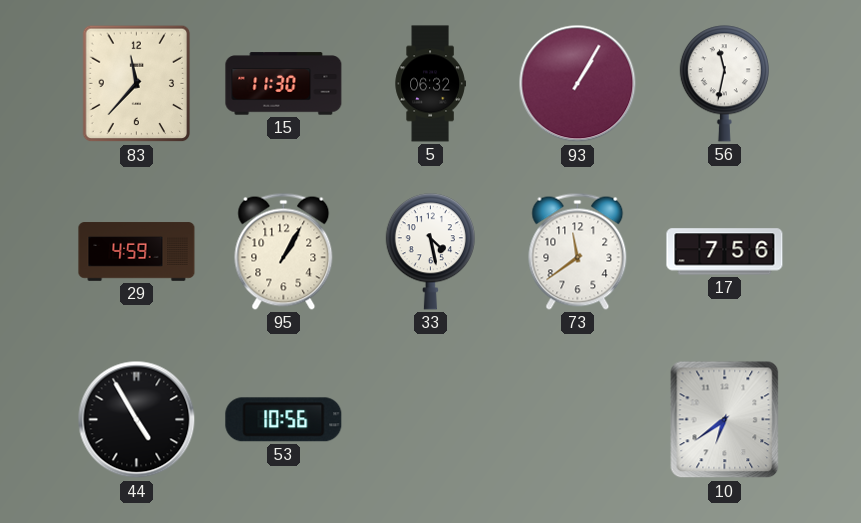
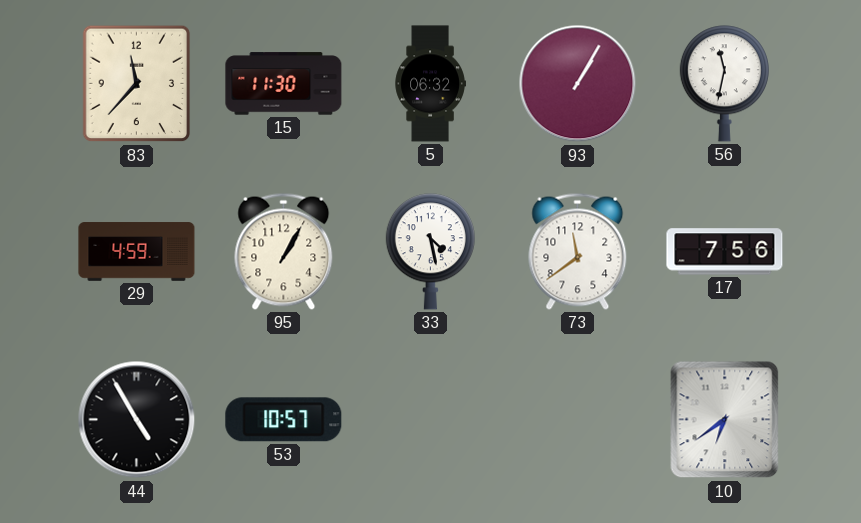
53: 10:56 -> 10:57 (284, 420)
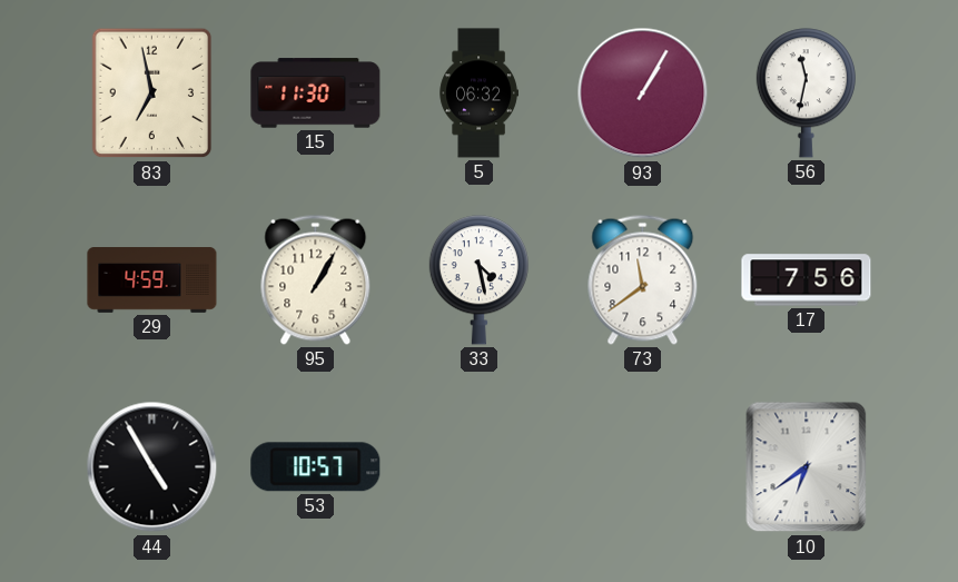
83: 11:37 -> 6:58 (152, 93)
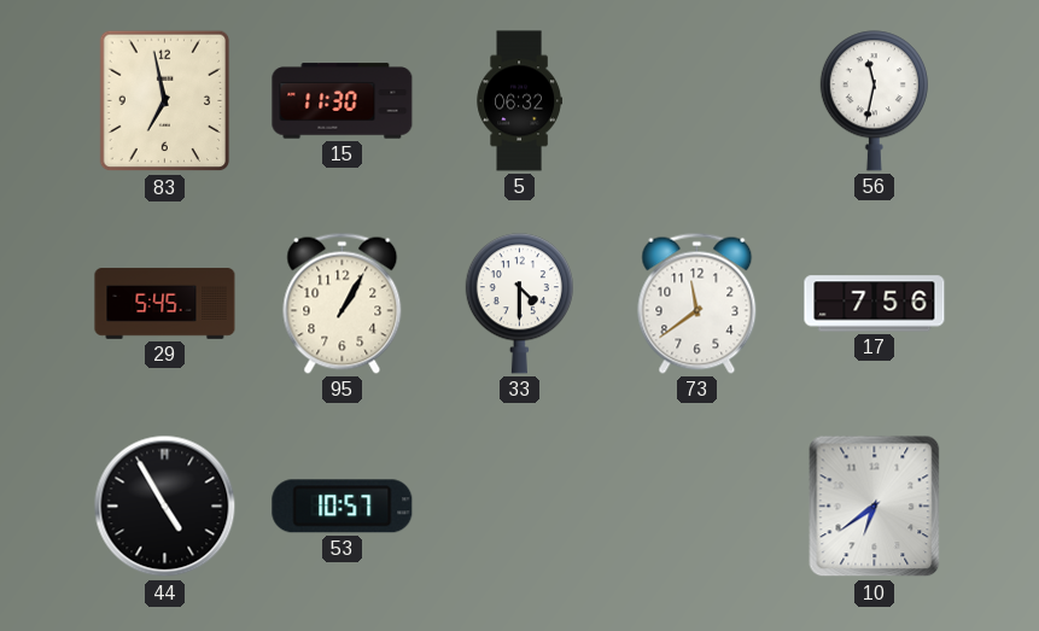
93: 1:05 -> none (643, 93)
29: 4:59 -> 5:45 (165, 304)
33: 4:28 -> 4:30 (519, 304)
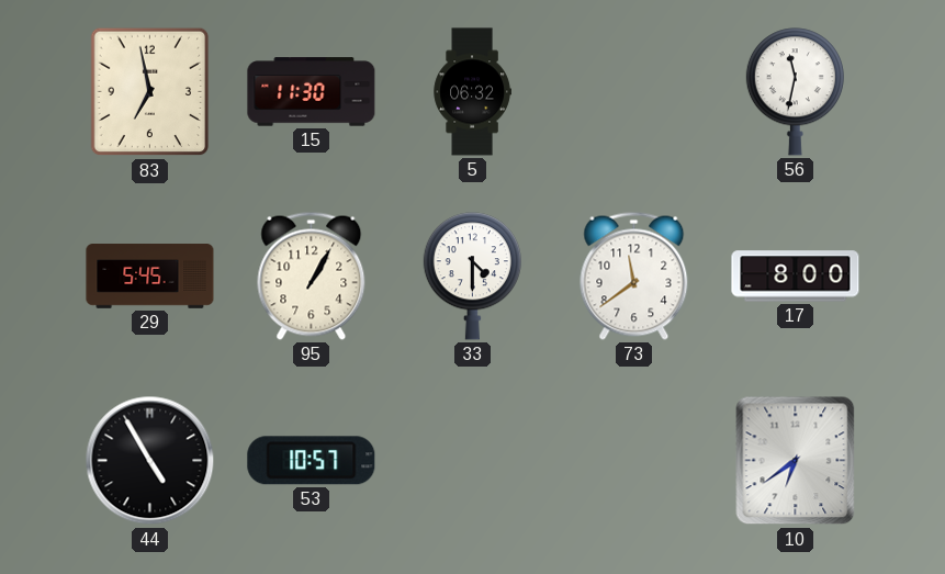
17: 7:56 -> 8:00 (796, 277)
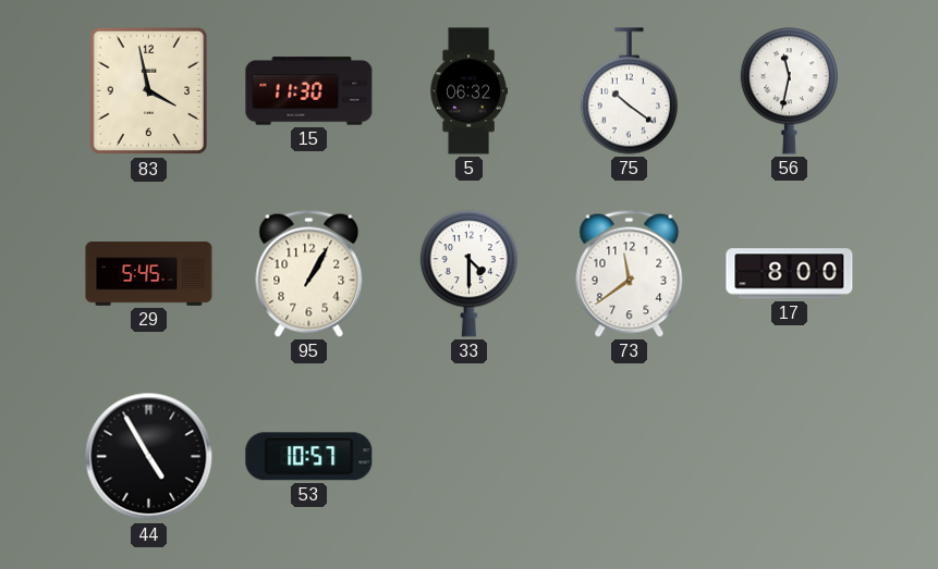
83: 6:58 -> 3:58 (149, 91)
75: none -> 10:21 (629, 91)
10: 6:39 -> none (796, 461)
